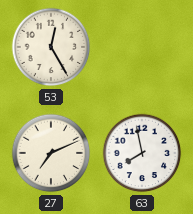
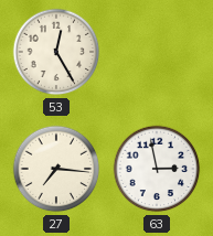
27: 7:11 -> 7:16 (56, 169)
63: 7:58 -> 2:58 (157, 169)
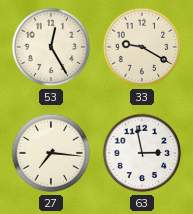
33: none -> 9:20 (142, 47)
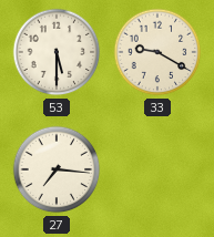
53: 12:25 -> 5:30 (57, 52)
63: 2:58 -> none (142, 153)
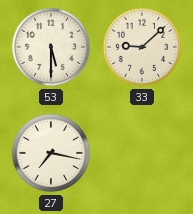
33: 9:20 -> 9:08 (142, 47)
27: 7:16 -> 7:17 (51, 153)
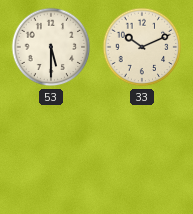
33: 9:08 -> 10:11 (142, 47)
27: 7:17 -> none (51, 153)
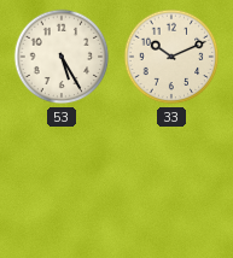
53: 5:30 -> 5:25 (62, 57)
